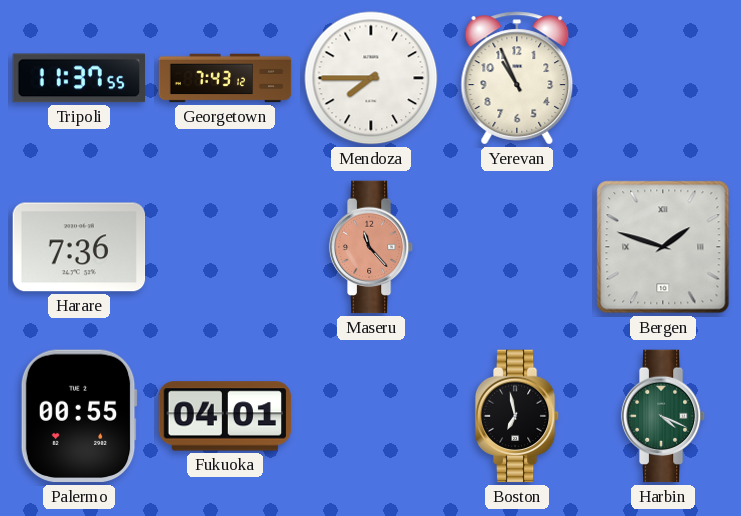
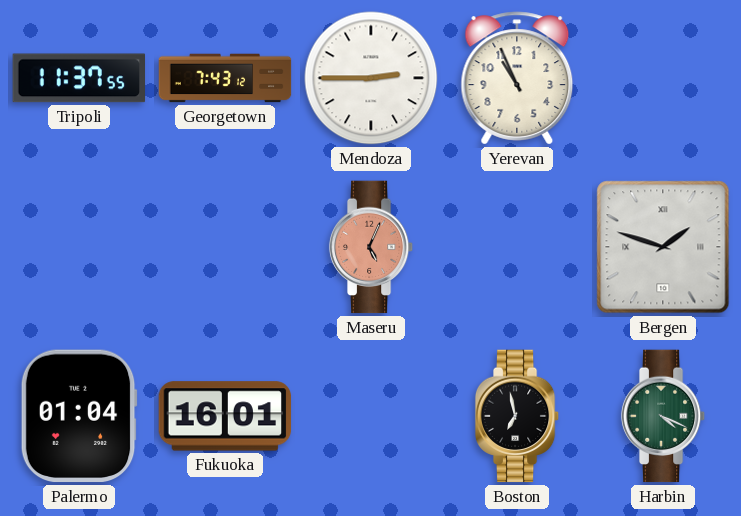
Mendoza: 7:45 -> 2:45 (371, 78)
Harare: 7:36 -> none (79, 247)
Maseru: 11:23 -> 5:04 (371, 247)
Palermo: 00:55 -> 01:04 (79, 416)
Fukuoka: 04:01 -> 16:01 (225, 416)
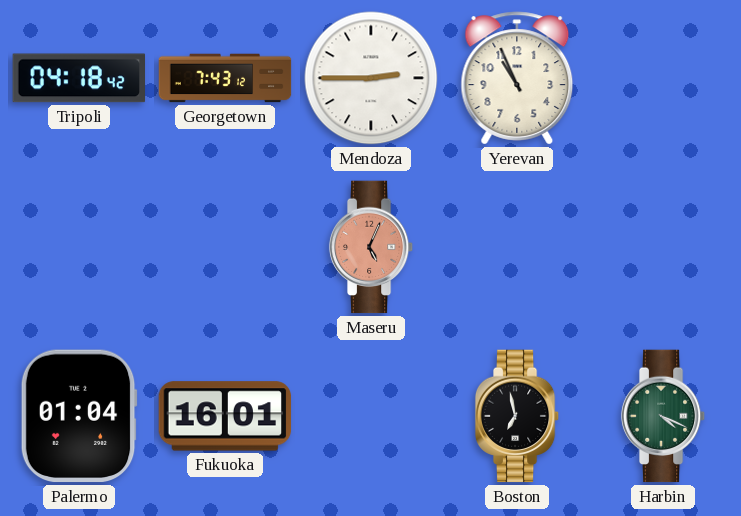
Tripoli: 11:37 -> 04:18 (79, 78)
Bergen: 1:48 -> none (663, 247)
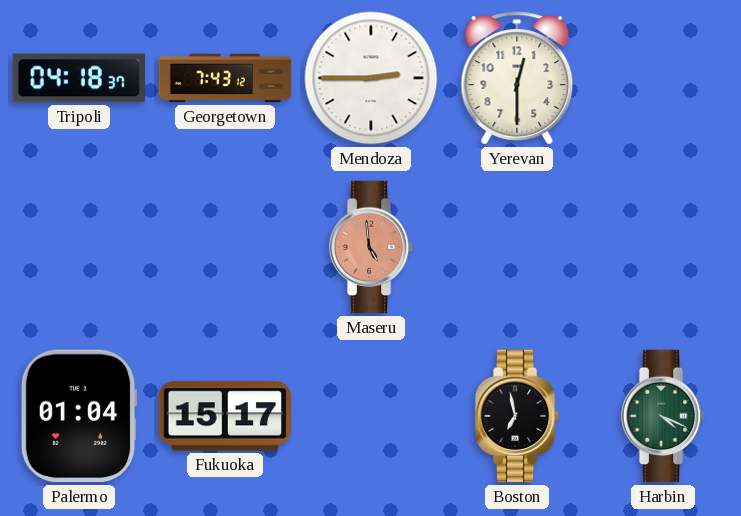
Tripoli: 04:18:42 -> 04:18:37 (79, 78)
Yerevan: 10:56 -> 12:30 (517, 78)
Maseru: 5:04 -> 4:59 (371, 247)
Fukuoka: 16:01 -> 15:17 (225, 416)
